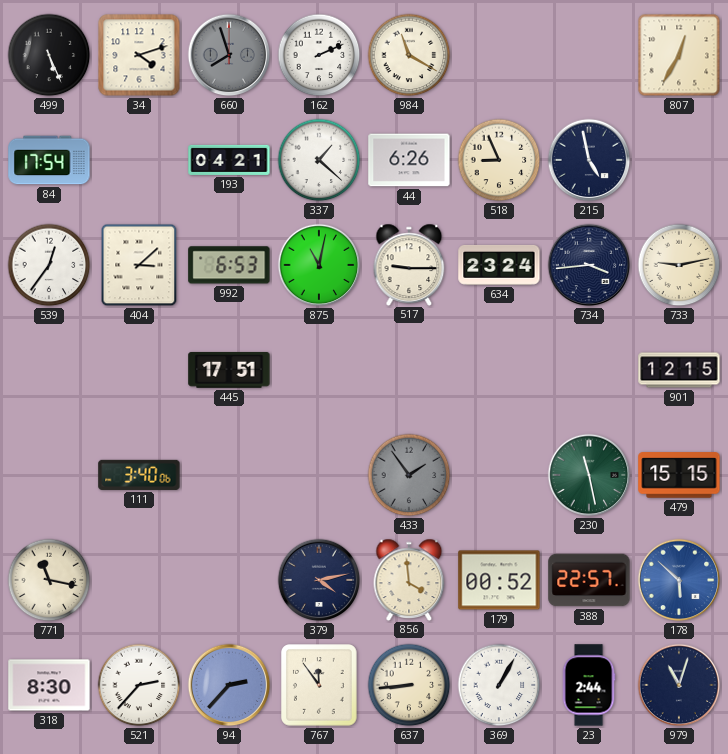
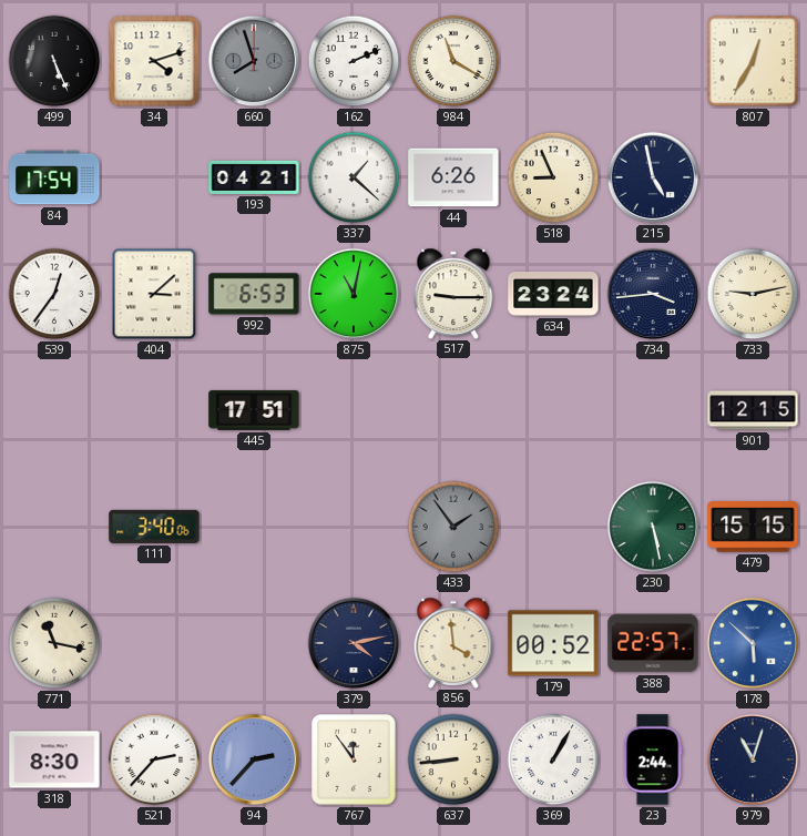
230: 11:28 -> 5:28 (653, 527)
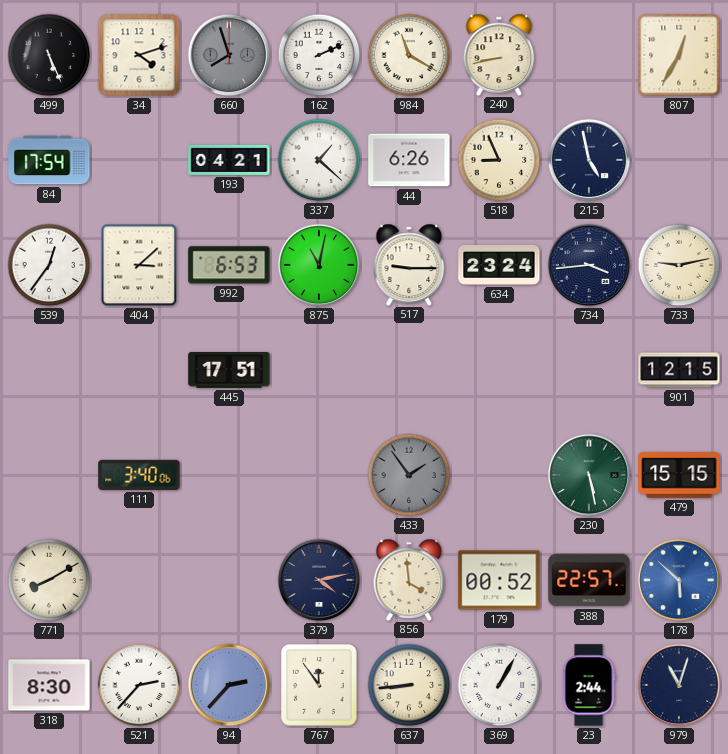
240: none -> 8:43 (499, 54)
771: 11:17 -> 8:10 (49, 580)
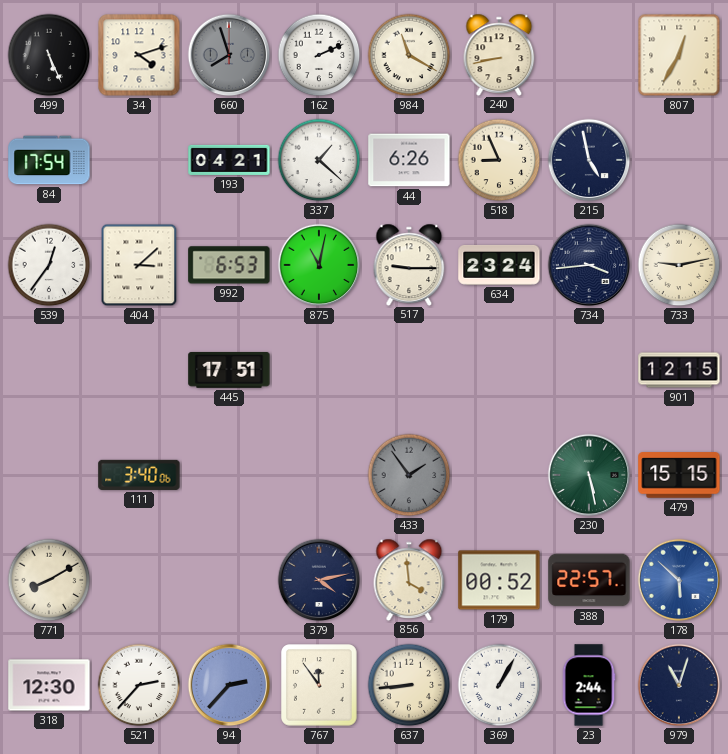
318: 8:30 -> 12:30 (49, 685)
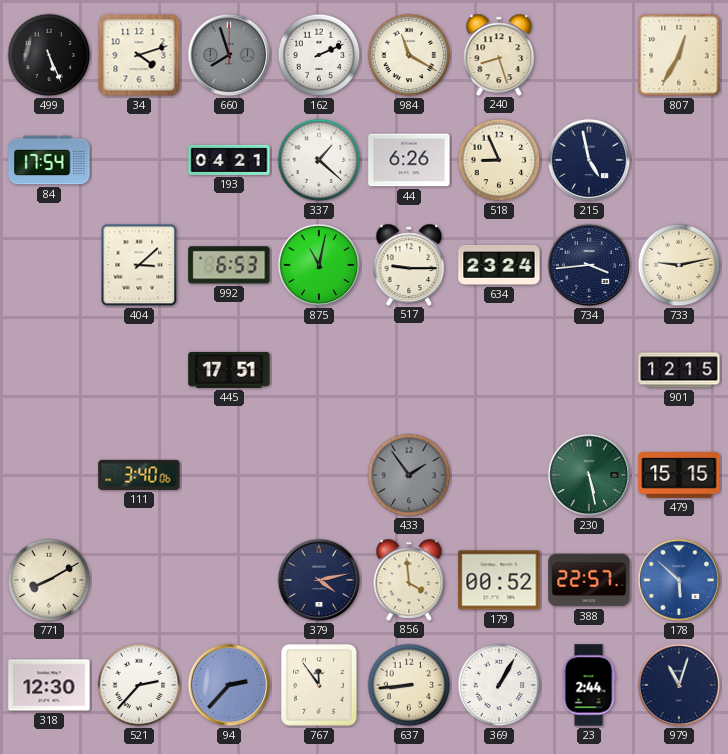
240: 8:43 -> 8:27 (499, 54)
539: 12:36 -> none (49, 265)
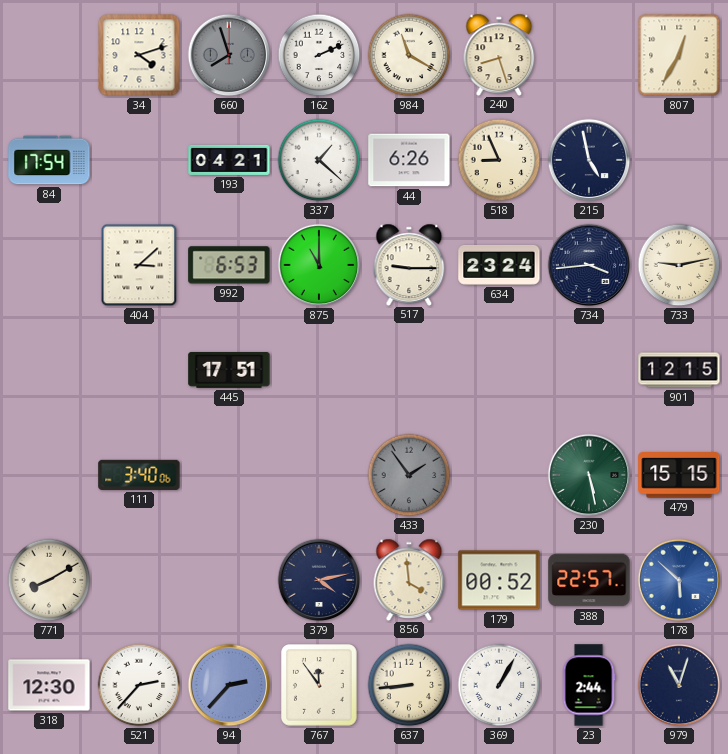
499: 5:26 -> none (49, 55)
875: 11:02 -> 11:00 (319, 265)
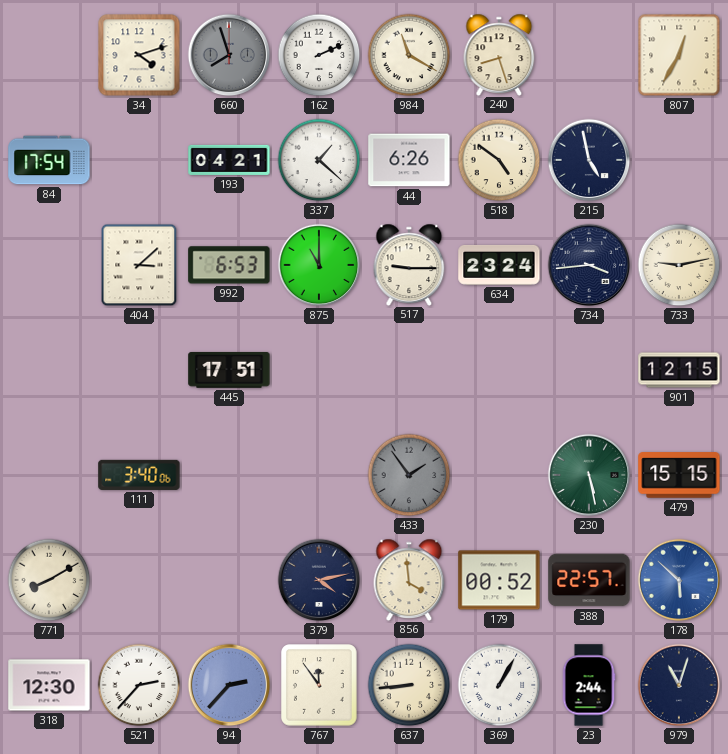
518: 8:56 -> 4:51 (499, 160)
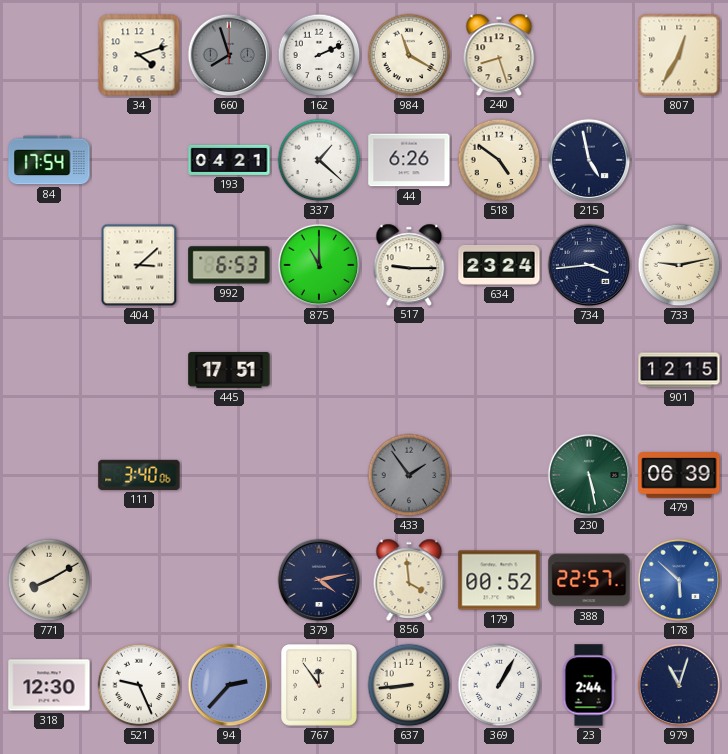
479: 15:15 -> 06:39 (679, 475)
521: 2:37 -> 9:26 (139, 685)
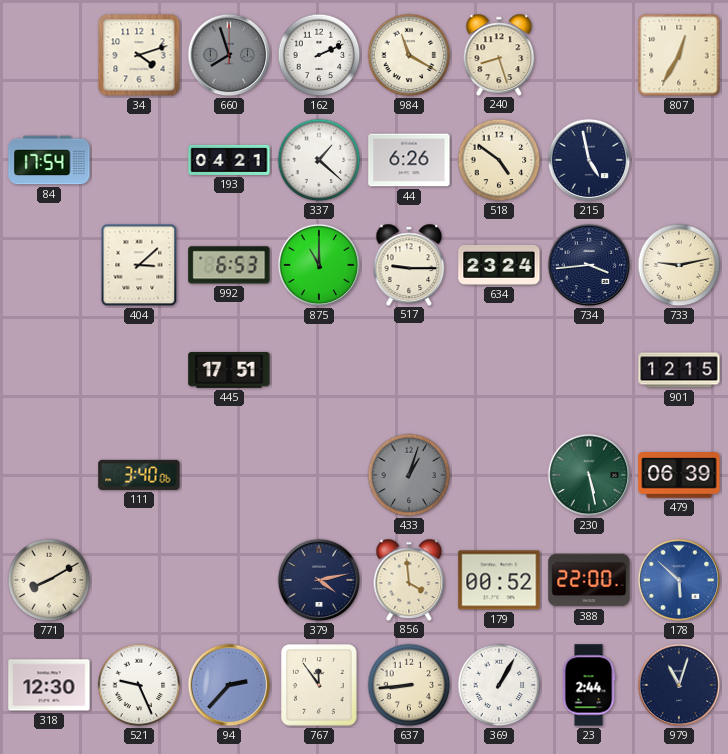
433: 1:54 -> 1:03 (409, 475)
388: 22:57 -> 22:00 (589, 580)
